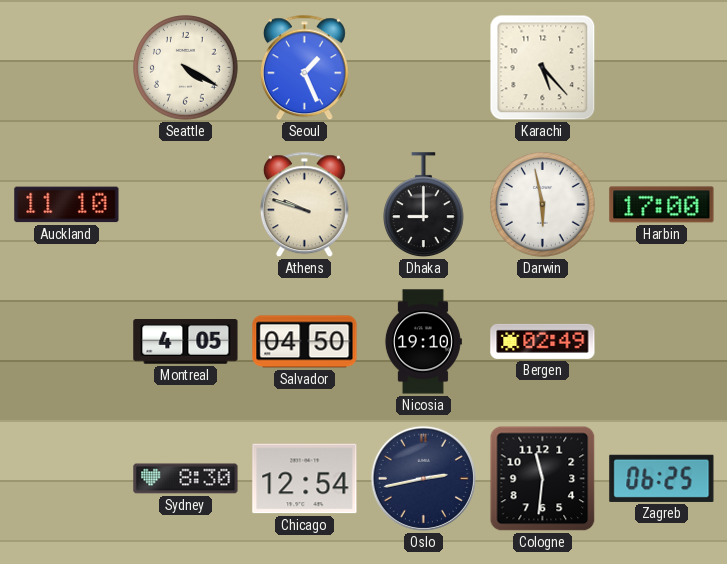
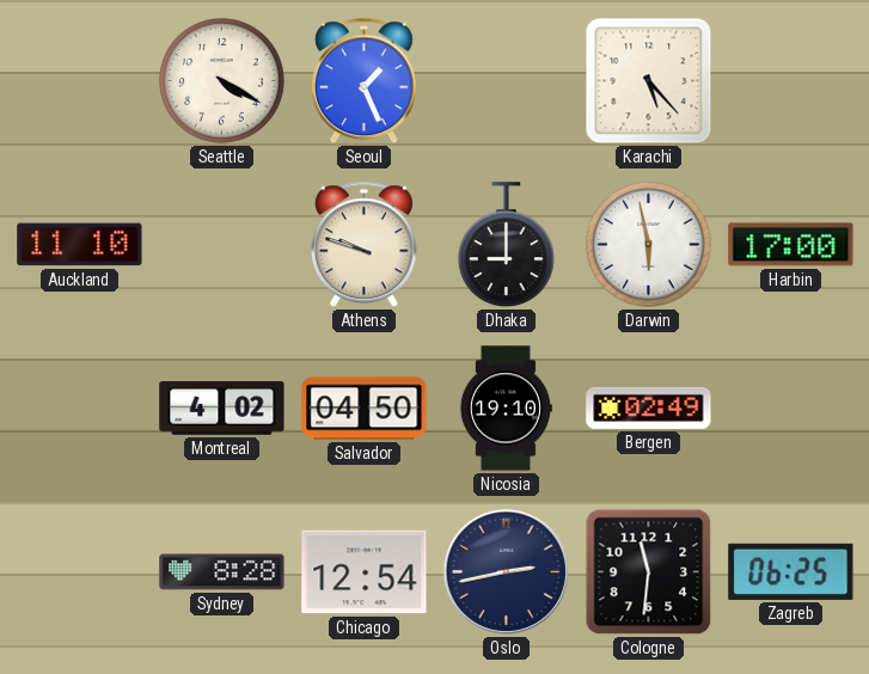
Montreal: 4:05 -> 4:02 (222, 409)
Sydney: 8:30 -> 8:28 (222, 572)
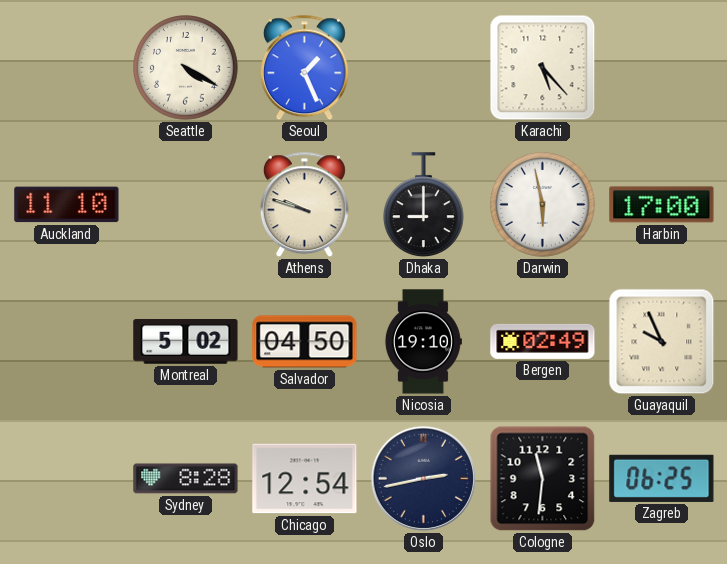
Montreal: 4:02 -> 5:02 (186, 342)
Guayaquil: none -> 9:56 (662, 342)
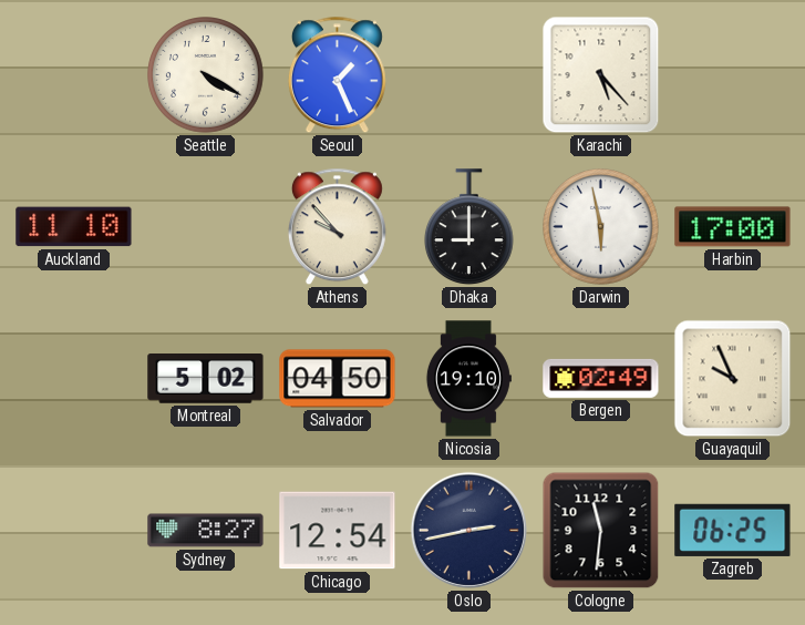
Athens: 9:48 -> 9:53 (337, 227)
Sydney: 8:28 -> 8:27 (206, 531)
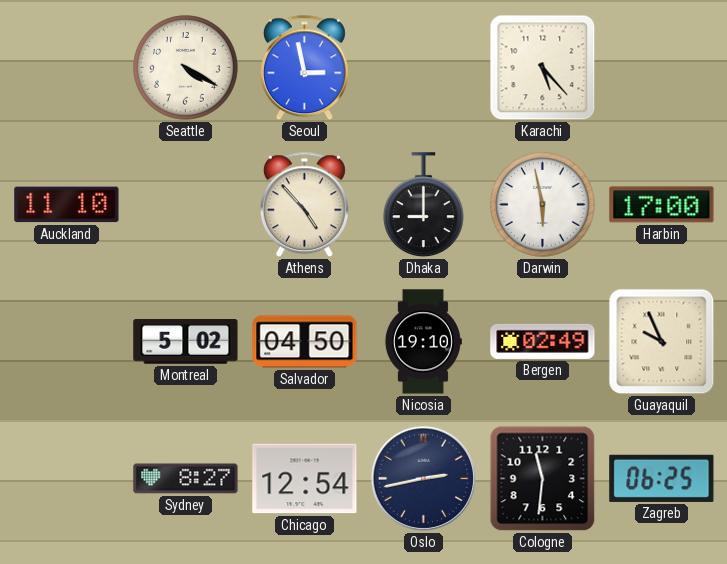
Seoul: 1:26 -> 2:58 (304, 68)
Athens: 9:53 -> 4:53 (304, 205)
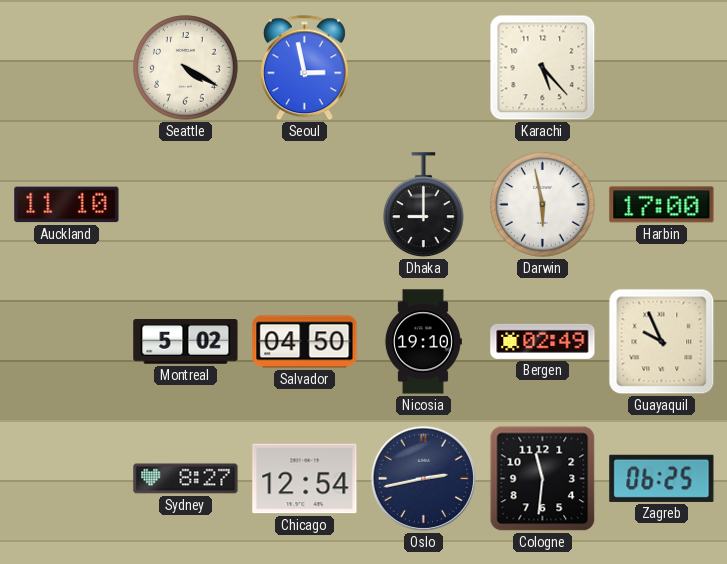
Athens: 4:53 -> none (304, 205)
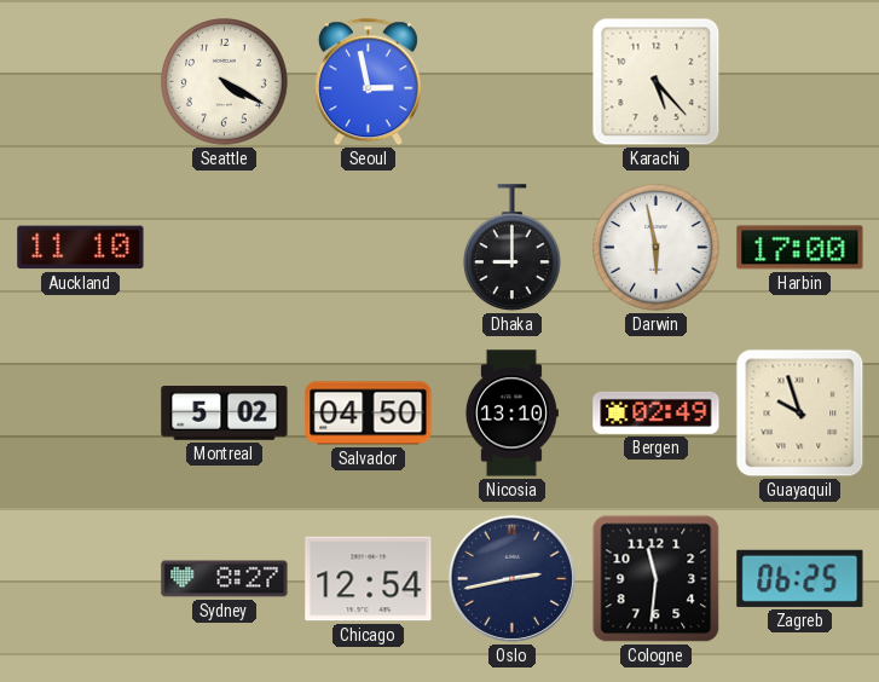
Nicosia: 19:10 -> 13:10 (511, 414)
Guayaquil: 9:56 -> 9:57 (800, 414)
